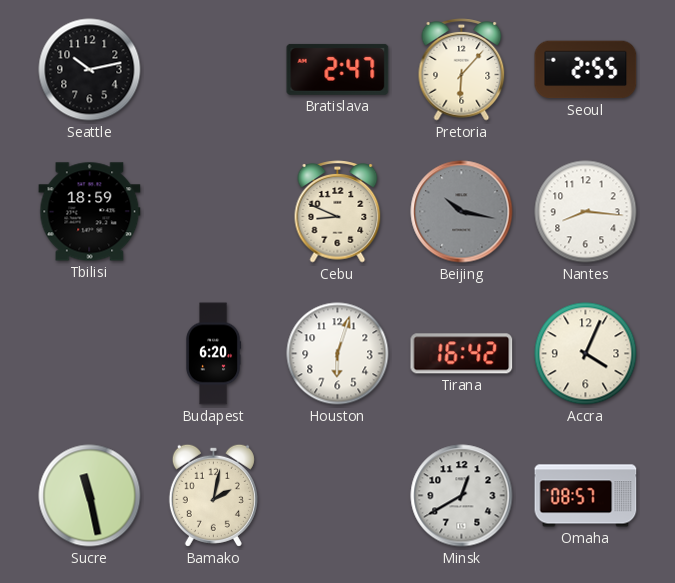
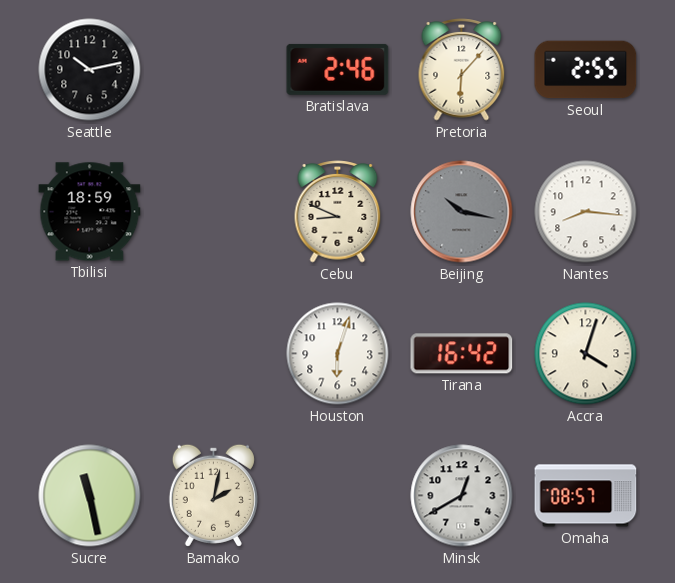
Bratislava: 2:47 -> 2:46 (338, 69)
Budapest: 6:20 -> none (214, 354)
Accra: 4:04 -> 4:03 (586, 354)
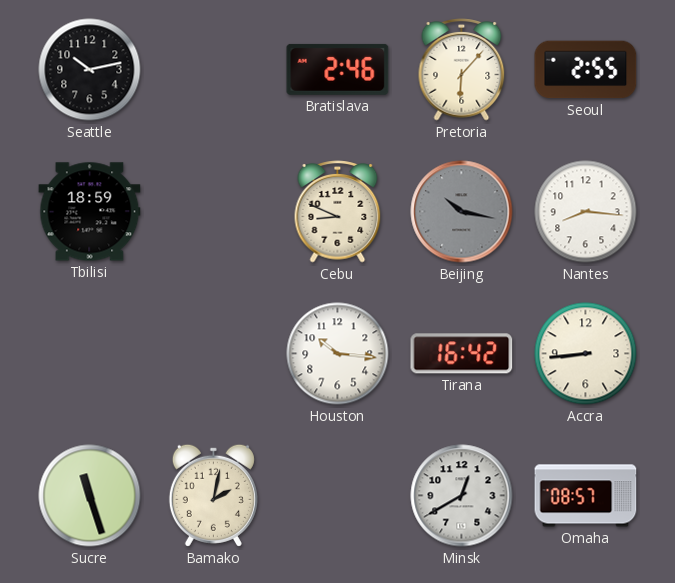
Houston: 6:03 -> 10:16 (338, 354)
Accra: 4:03 -> 8:44 (586, 354)
Sucre: 11:28 -> 11:27 (90, 496)
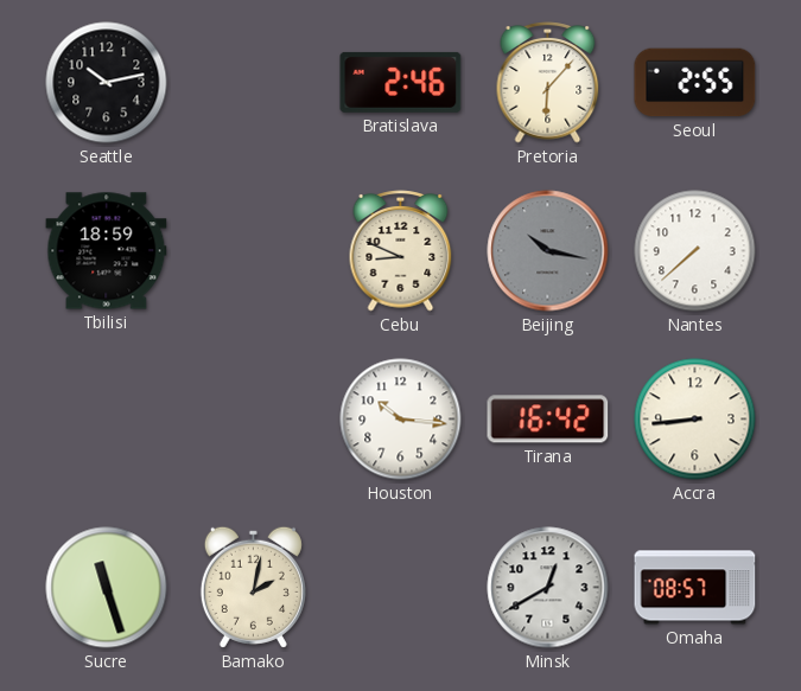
Nantes: 8:16 -> 7:38 (695, 251)
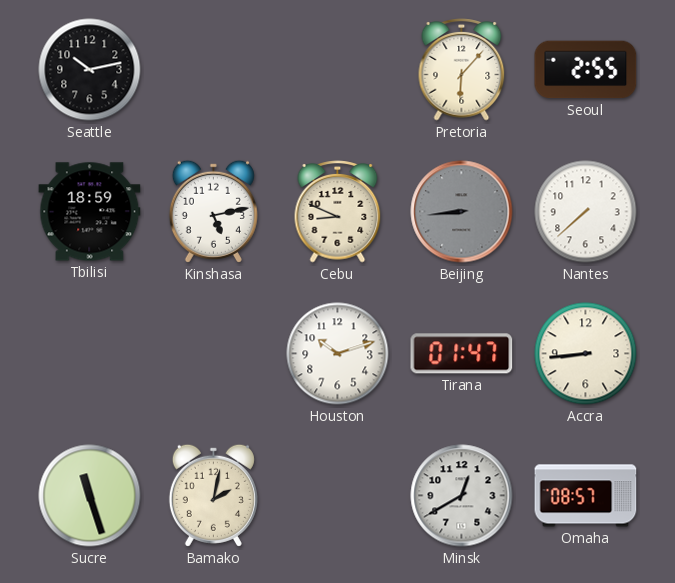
Bratislava: 2:46 -> none (401, 82)
Kinshasa: none -> 5:13 (213, 211)
Beijing: 10:17 -> 8:44 (462, 212)
Houston: 10:16 -> 10:12 (338, 354)
Tirana: 16:42 -> 01:47 (462, 354)
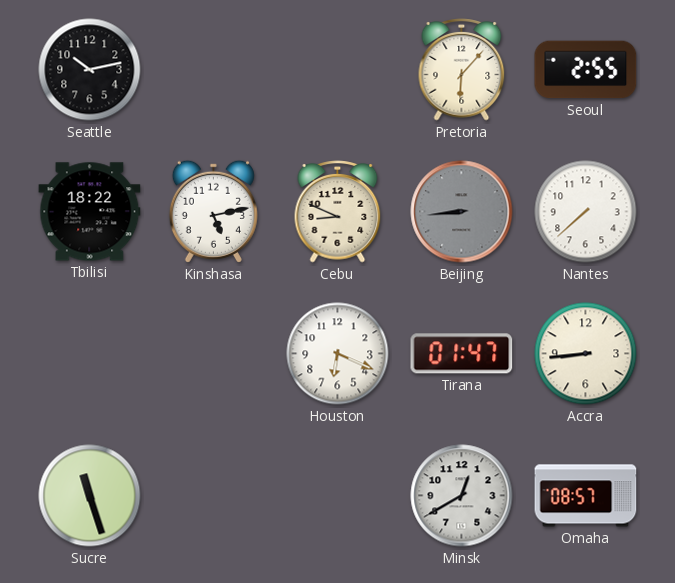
Tbilisi: 18:59 -> 18:22 (90, 212)
Houston: 10:12 -> 6:19 (338, 354)
Bamako: 2:02 -> none (213, 495)
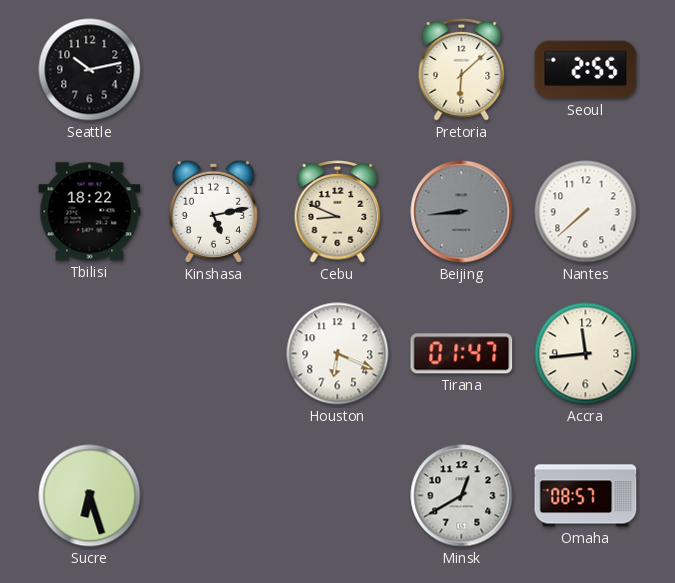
Pretoria: 6:07 -> 6:08 (462, 70)
Accra: 8:44 -> 11:44 (586, 354)
Sucre: 11:27 -> 6:27 (90, 496)
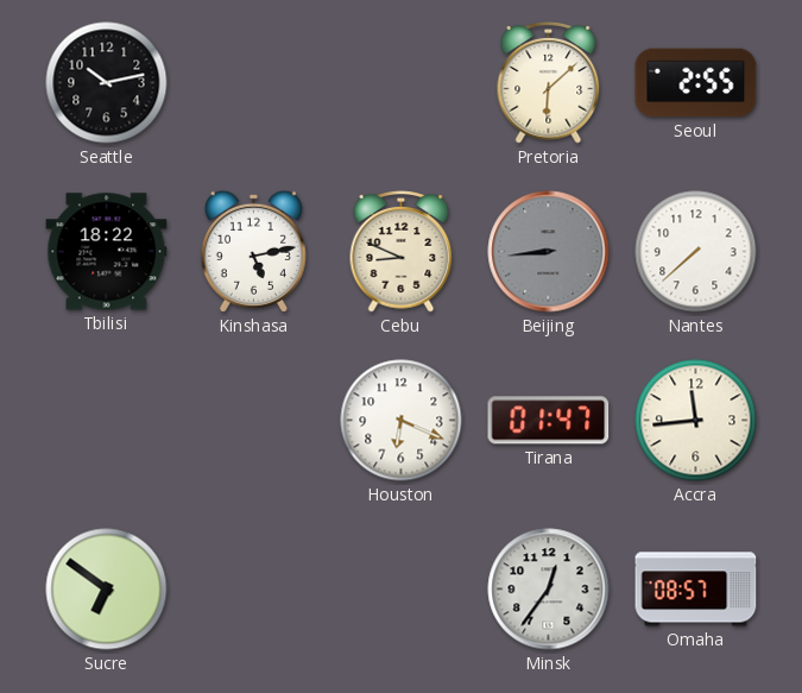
Sucre: 6:27 -> 6:51 (107, 590)
Minsk: 12:40 -> 12:36 (549, 590)
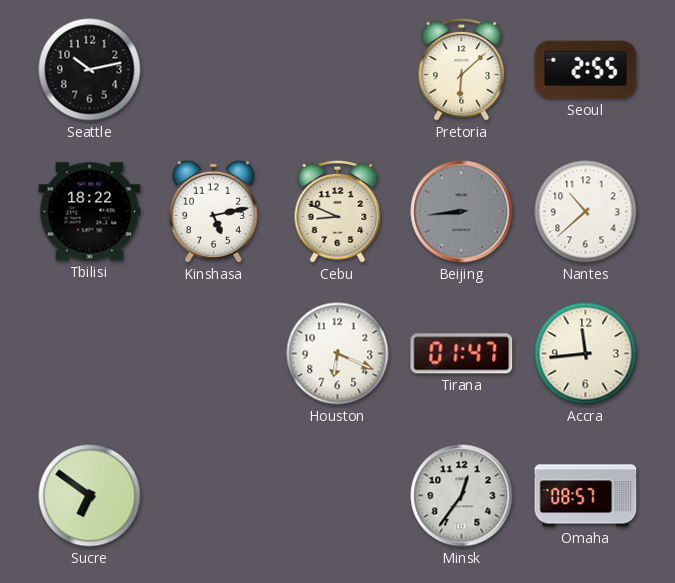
Nantes: 7:38 -> 10:38 (586, 212)
